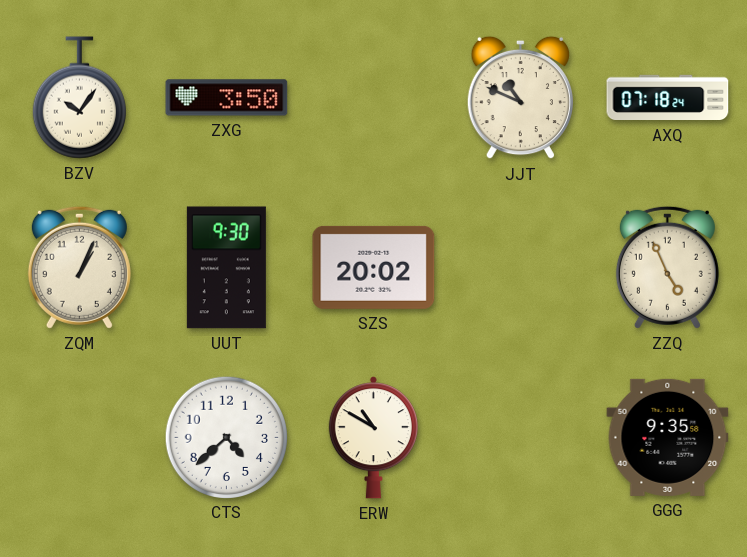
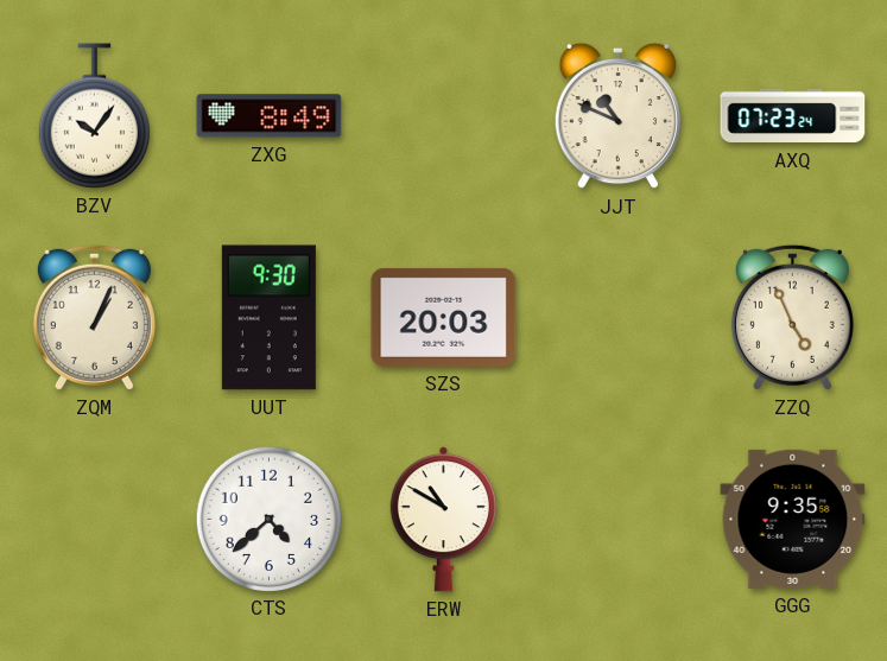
ZXG: 3:50 -> 8:49 (270, 116)
AXQ: 07:18 -> 07:23 (793, 116)
SZS: 20:02 -> 20:03 (444, 317)
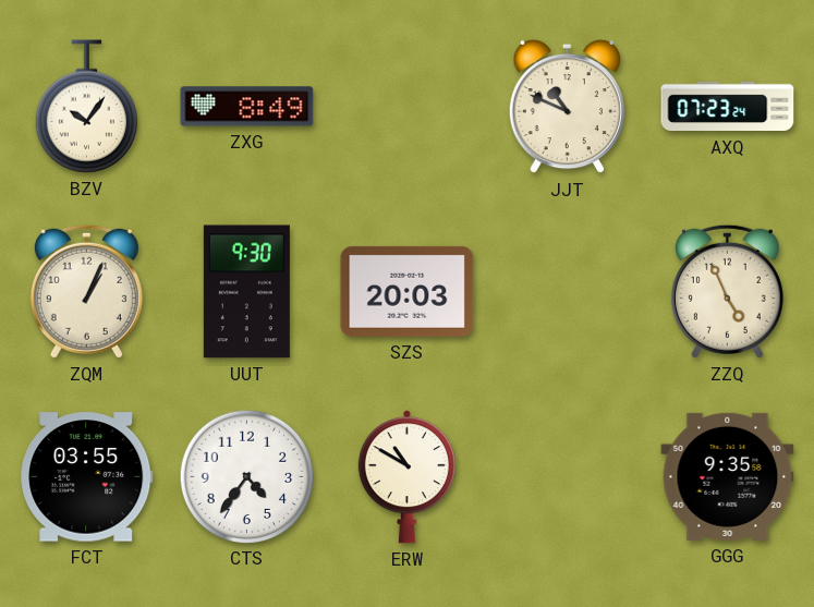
FCT: none -> 03:55 (87, 477)
CTS: 4:38 -> 4:36 (246, 476)
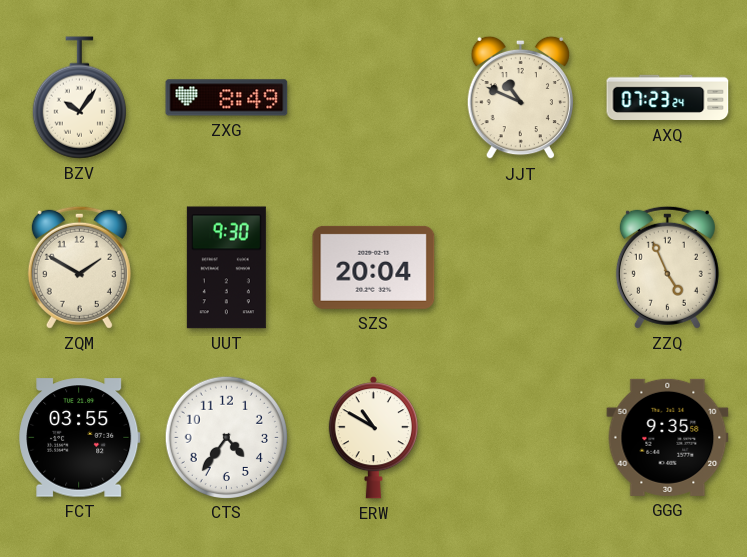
ZQM: 1:04 -> 1:50 (79, 267)
SZS: 20:03 -> 20:04 (374, 267)
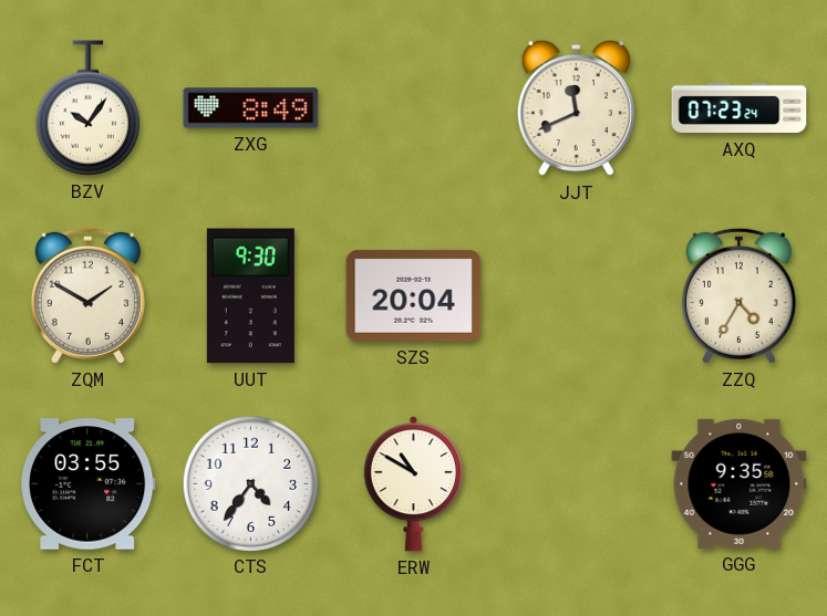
JJT: 10:49 -> 11:41 (576, 108)
ZZQ: 4:56 -> 4:35 (738, 295)
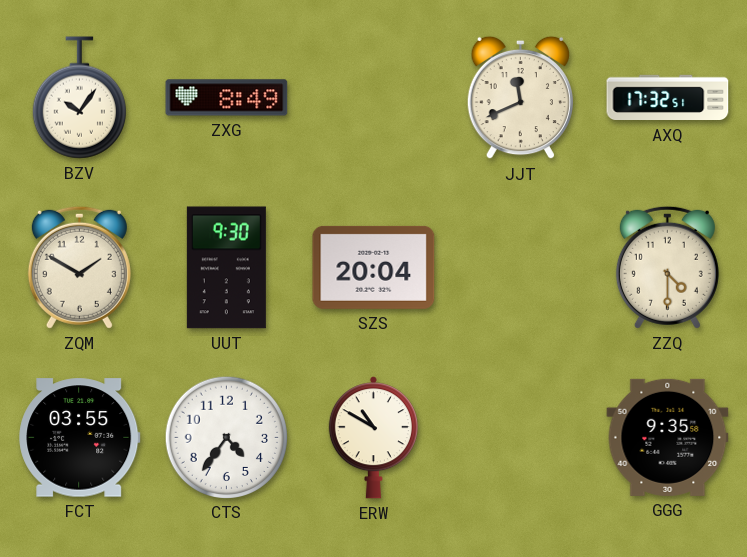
AXQ: 07:23 -> 17:32 (668, 98)
ZZQ: 4:35 -> 4:30 (667, 267)
